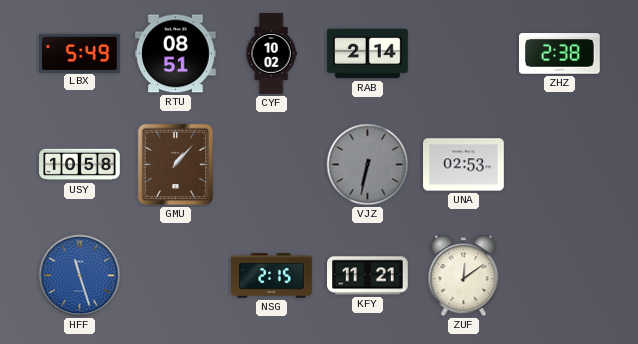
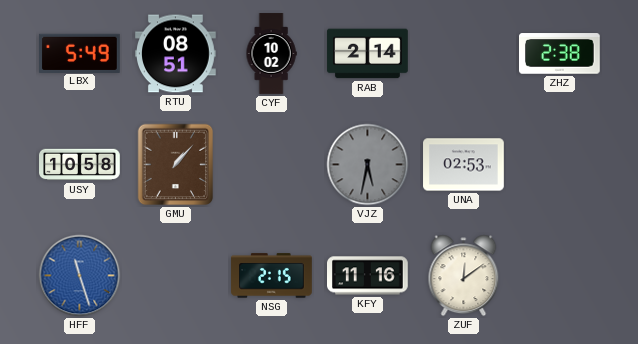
VJZ: 6:32 -> 5:32 (368, 165)
KFY: 11:21 -> 11:16 (368, 276)
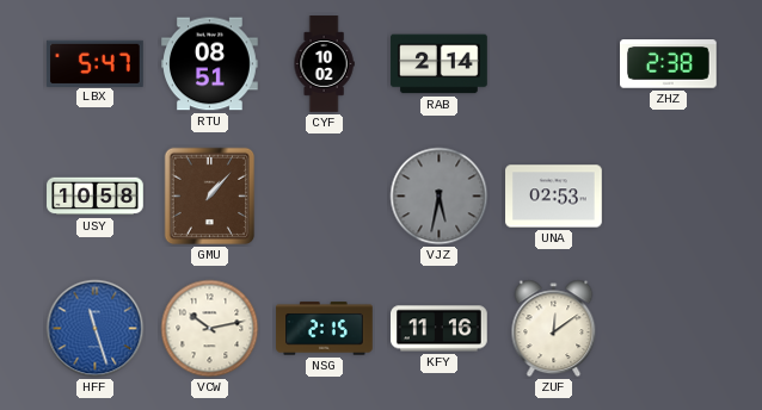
LBX: 5:49 -> 5:47 (96, 63)
VCW: none -> 10:13 (210, 329)
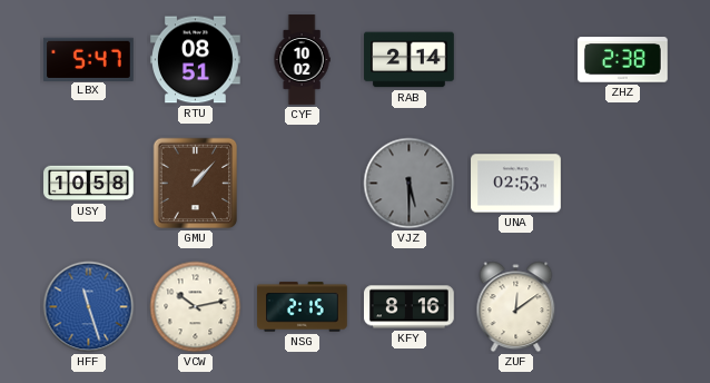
VJZ: 5:32 -> 5:30 (410, 184)
KFY: 11:16 -> 8:16 (410, 307)
